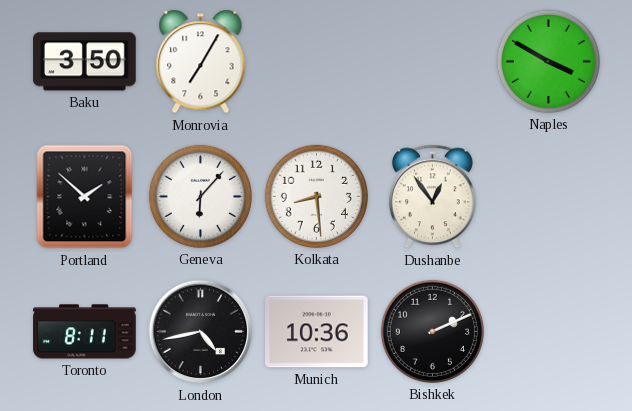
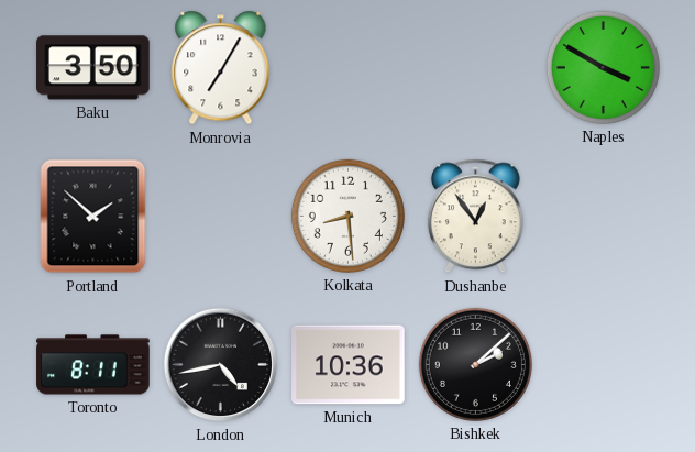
Geneva: 6:07 -> none (200, 196)
Bishkek: 2:11 -> 2:08 (475, 364)
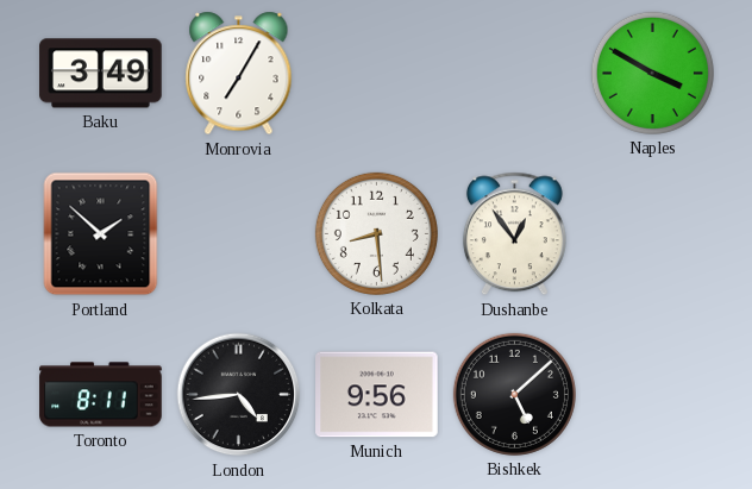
Baku: 3:50 -> 3:49 (101, 74)
London: 4:43 -> 4:44 (239, 395)
Munich: 10:36 -> 9:56 (377, 395)
Bishkek: 2:08 -> 5:08 (514, 394)
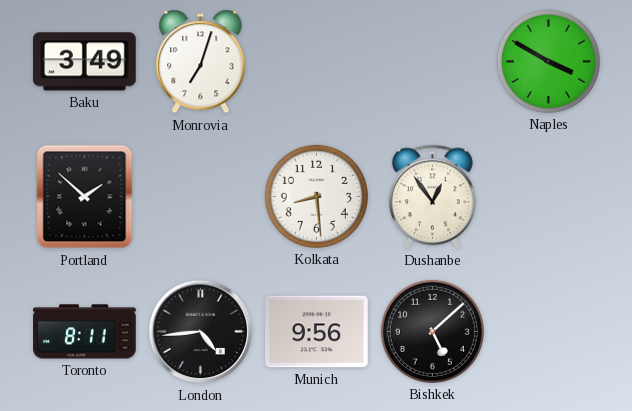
Monrovia: 7:05 -> 7:03 (201, 62)
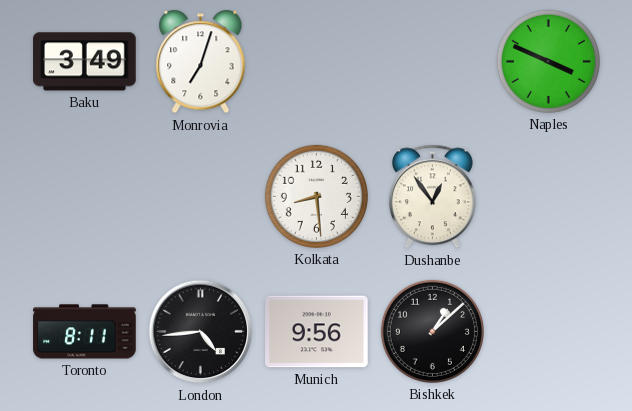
Naples: 3:50 -> 3:49 (548, 61)
Portland: 1:52 -> none (85, 197)
Bishkek: 5:08 -> 1:08 (432, 331)
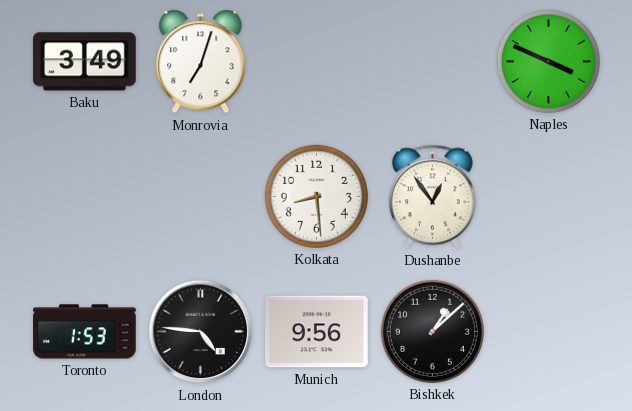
Toronto: 8:11 -> 1:53 (85, 332)
London: 4:44 -> 4:46 (201, 332)
